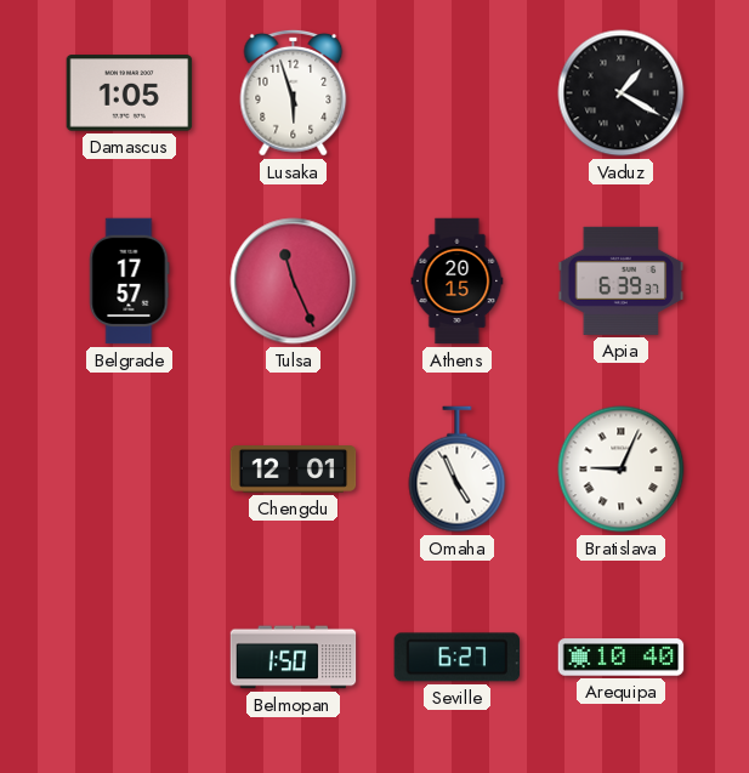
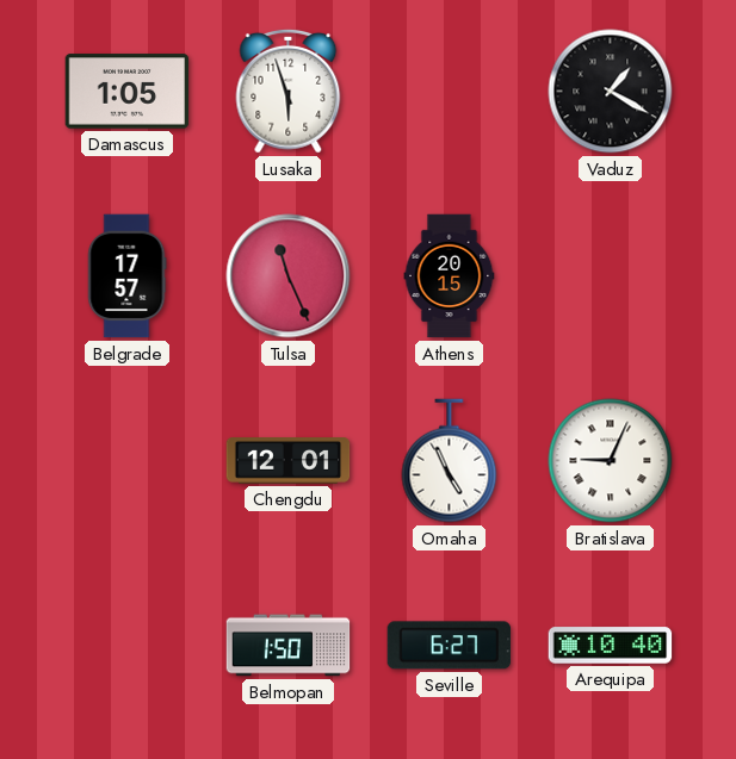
Apia: 6:39 -> none (622, 280)
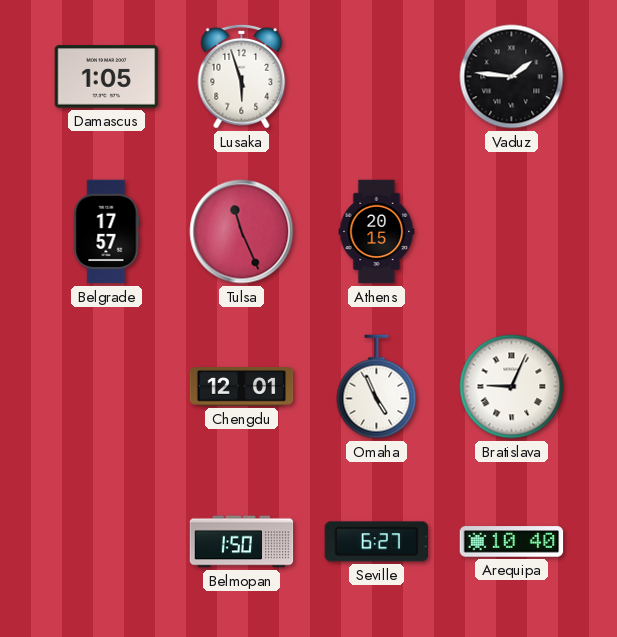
Vaduz: 1:20 -> 1:46 (512, 77)
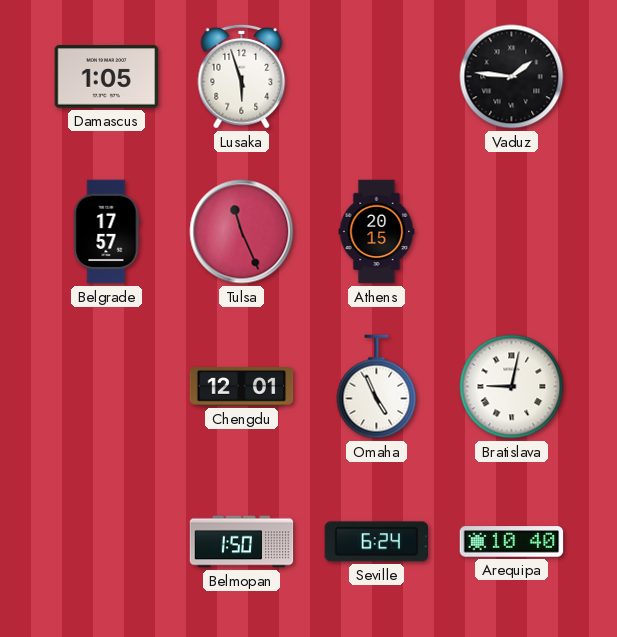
Bratislava: 9:04 -> 9:02 (512, 387)
Seville: 6:27 -> 6:24 (377, 542)
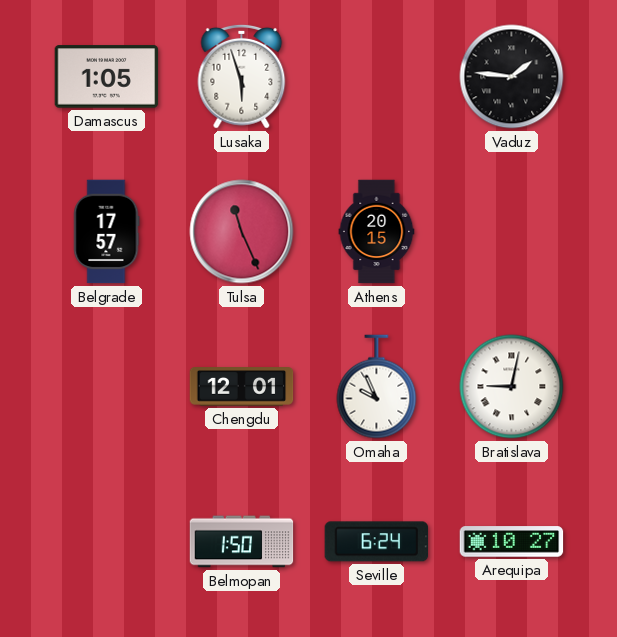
Omaha: 4:56 -> 9:56 (377, 387)
Arequipa: 10:40 -> 10:27 (512, 542)
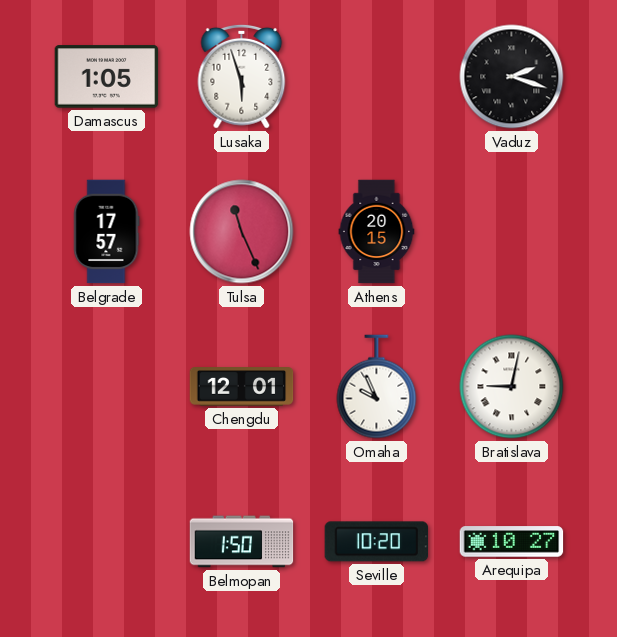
Vaduz: 1:46 -> 2:18 (512, 77)
Seville: 6:24 -> 10:20 (377, 542)
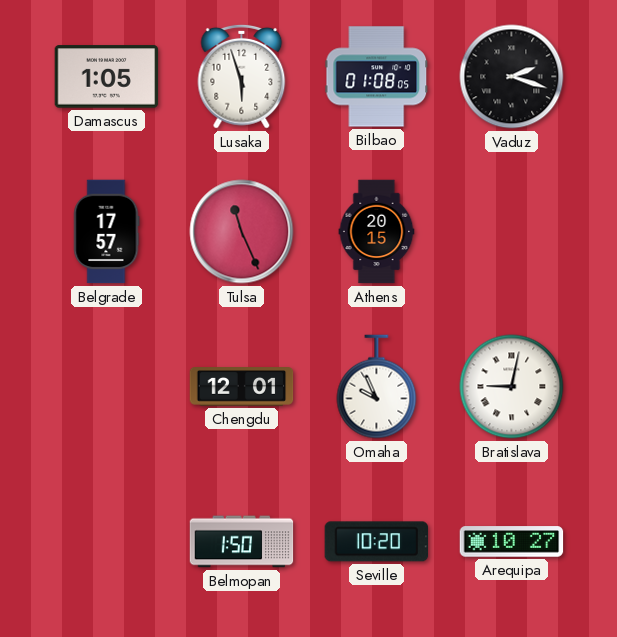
Bilbao: none -> 01:08 (377, 77)
